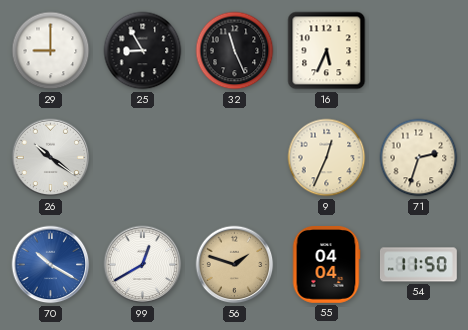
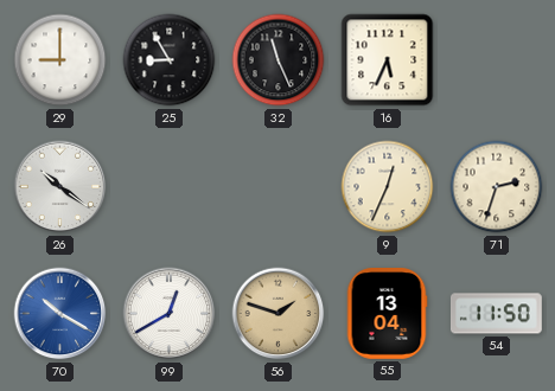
55: 04:04 -> 13:04 (387, 314)
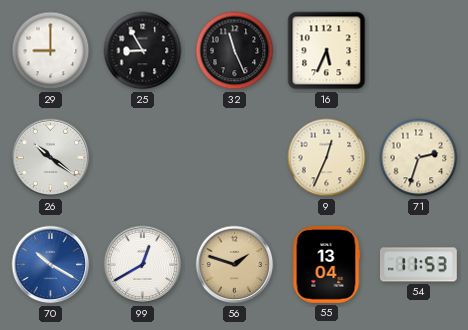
54: 11:50 -> 11:53 (418, 265)
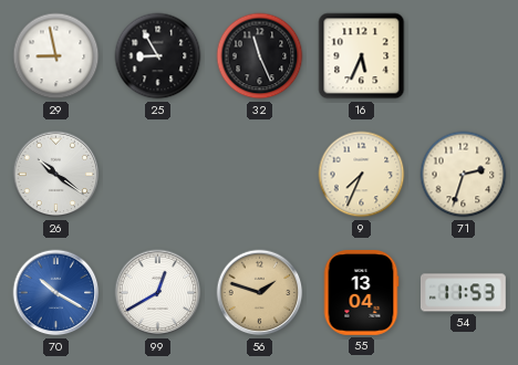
29: 9:00 -> 8:58 (56, 56)
9: 12:34 -> 7:34 (362, 175)
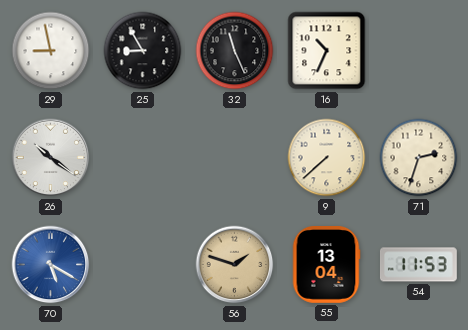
16: 5:34 -> 10:34 (327, 51)
9: 7:34 -> 7:38 (327, 158)
70: 10:20 -> 5:20 (51, 265)
99: 12:40 -> none (158, 293)
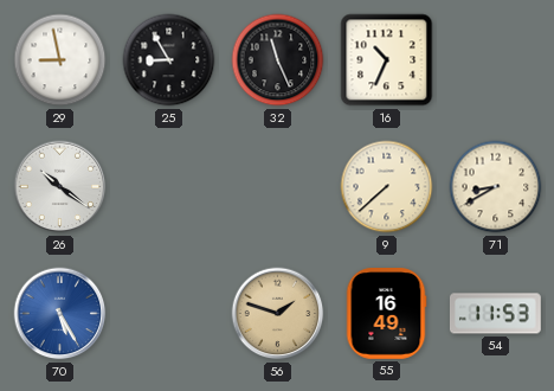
71: 2:33 -> 8:40 (496, 187)
70: 5:20 -> 5:25 (60, 314)
55: 13:04 -> 16:49 (386, 314)
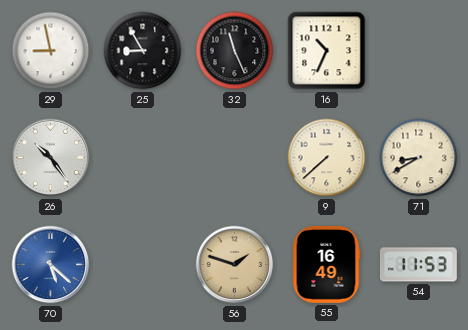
26: 10:21 -> 10:24 (51, 158)
70: 5:25 -> 5:22 (51, 265)
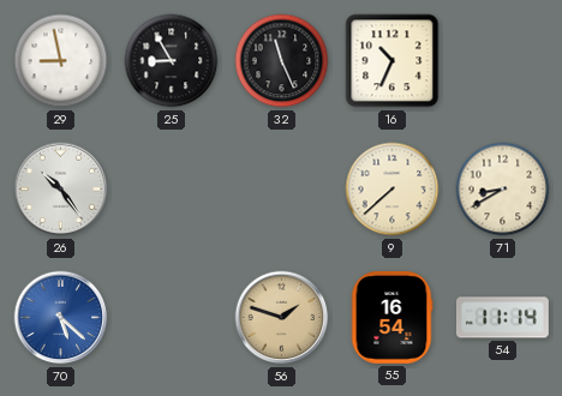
55: 16:49 -> 16:54 (391, 318)
54: 11:53 -> 11:14 (502, 318)
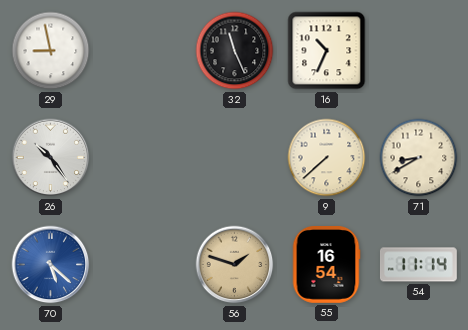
25: 8:55 -> none (172, 61)
